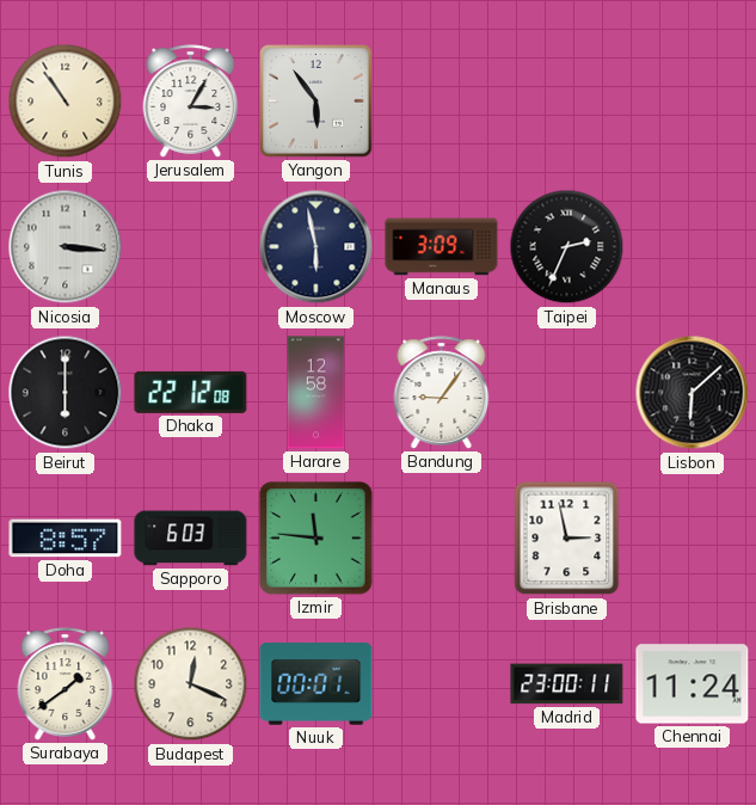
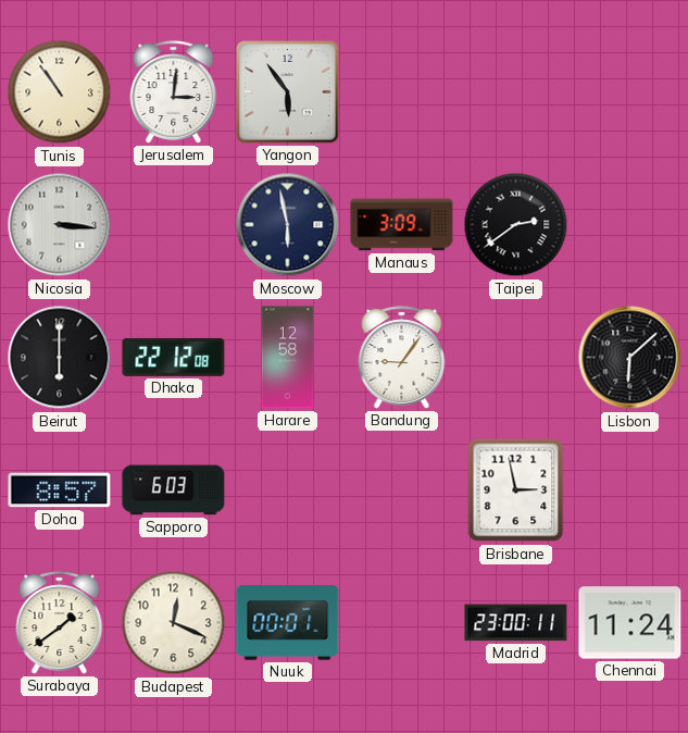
Jerusalem: 3:05 -> 3:01 (174, 92)
Taipei: 2:34 -> 2:39 (516, 225)
Izmir: 11:46 -> none (316, 539)
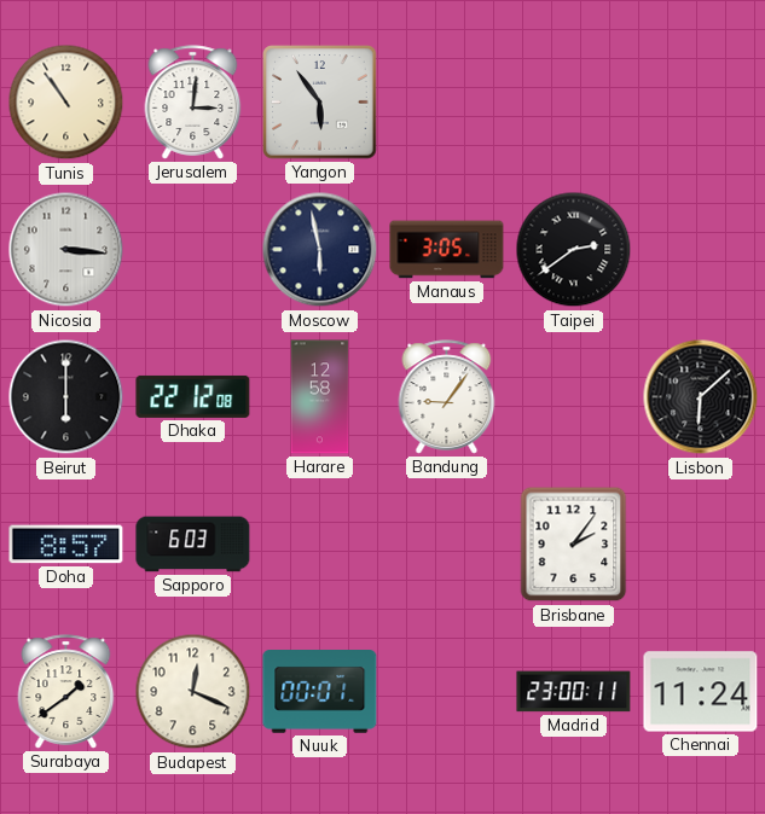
Manaus: 3:09 -> 3:05 (447, 250)
Brisbane: 2:58 -> 2:06 (574, 545)
